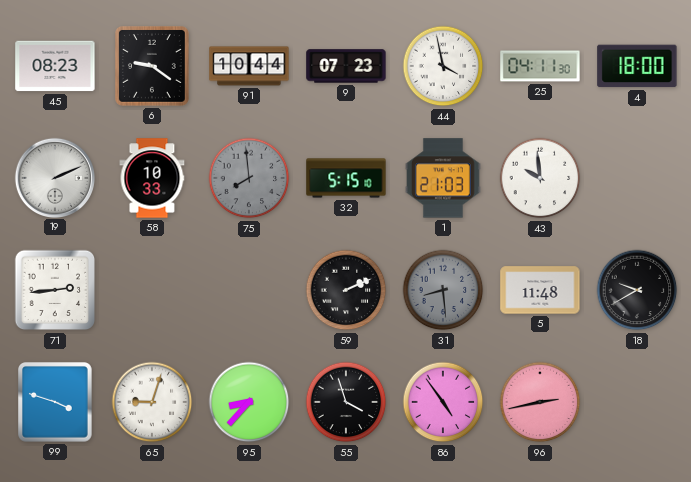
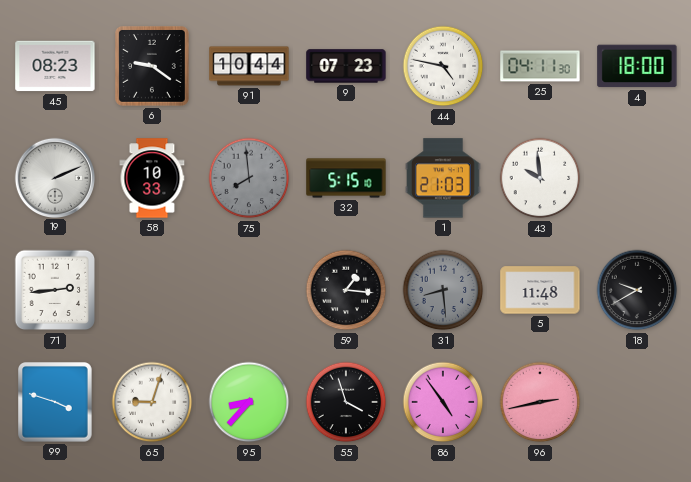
44: 3:58 -> 4:47 (443, 66)
59: 2:11 -> 1:16 (346, 290)
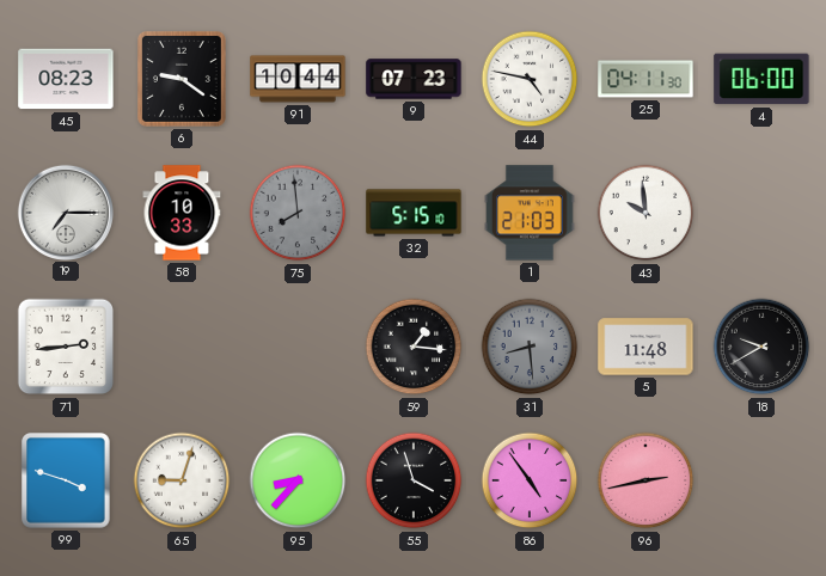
4: 18:00 -> 06:00 (761, 79)
19: 2:11 -> 7:15 (65, 212)
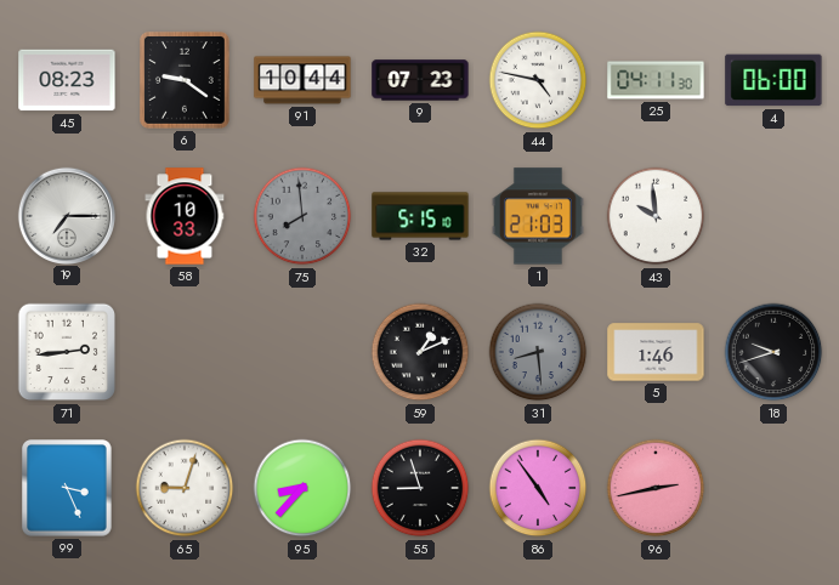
59: 1:16 -> 1:11 (420, 352)
5: 11:48 -> 1:46 (656, 352)
18: 9:40 -> 9:42 (773, 352)
99: 3:48 -> 3:26 (68, 488)
55: 3:57 -> 8:57 (420, 488)
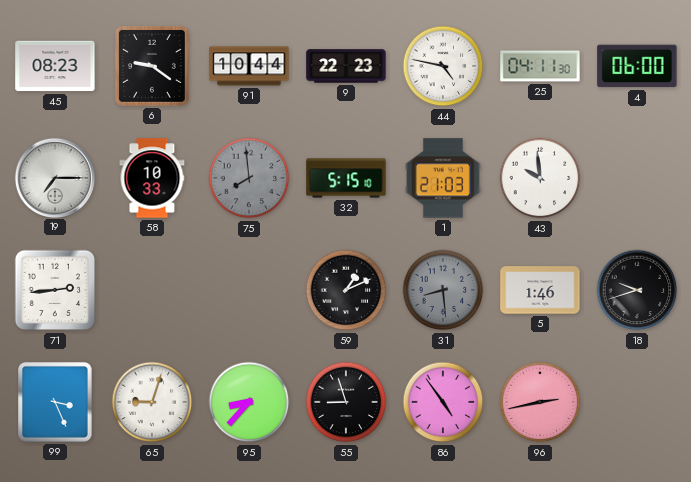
9: 07:23 -> 22:23 (346, 66)
